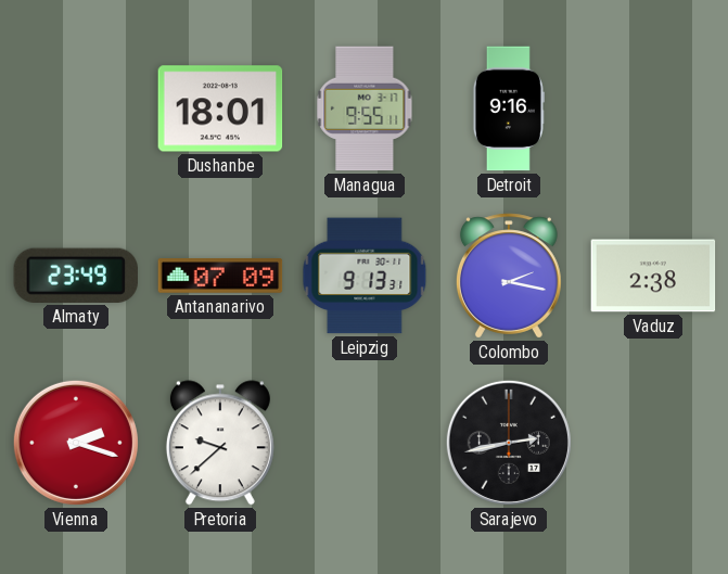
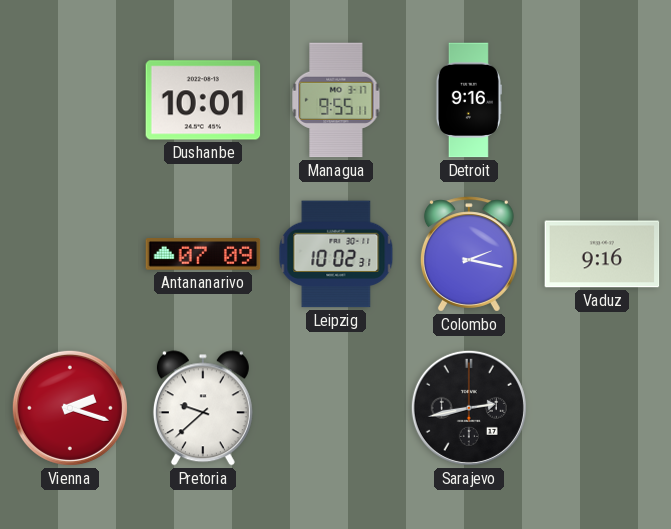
Dushanbe: 18:01 -> 10:01 (203, 100)
Almaty: 23:49 -> none (75, 276)
Leipzig: 9:13 -> 10:02 (336, 254)
Vaduz: 2:38 -> 9:16 (602, 254)
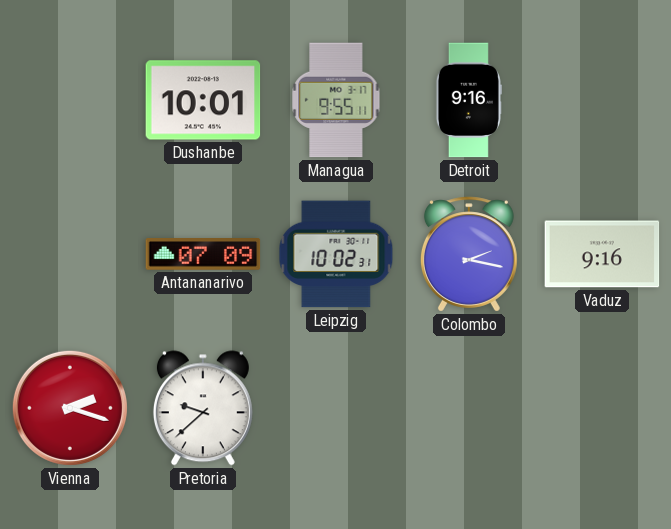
Sarajevo: 2:43 -> none (469, 408)
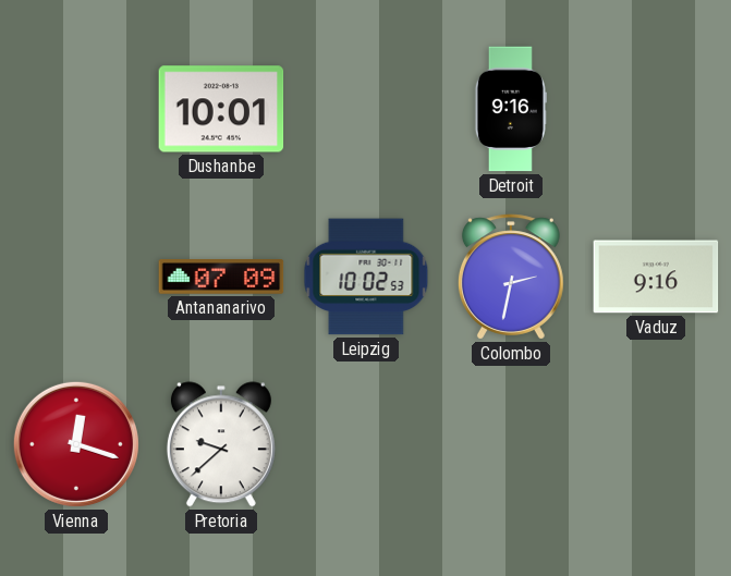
Managua: 9:55 -> none (336, 100)
Leipzig: 10:02:31 -> 10:02:53 (366, 277)
Colombo: 2:17 -> 2:32 (511, 277)
Vienna: 2:18 -> 12:18 (76, 444)
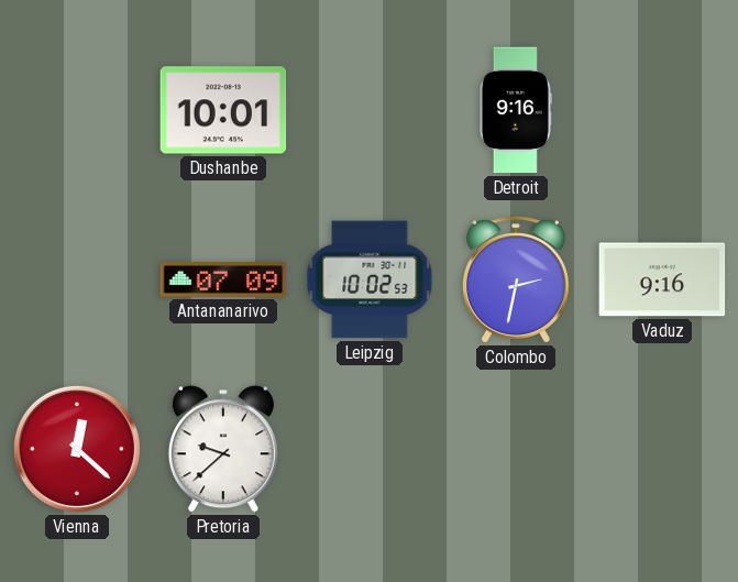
Vienna: 12:18 -> 12:22 (77, 449)
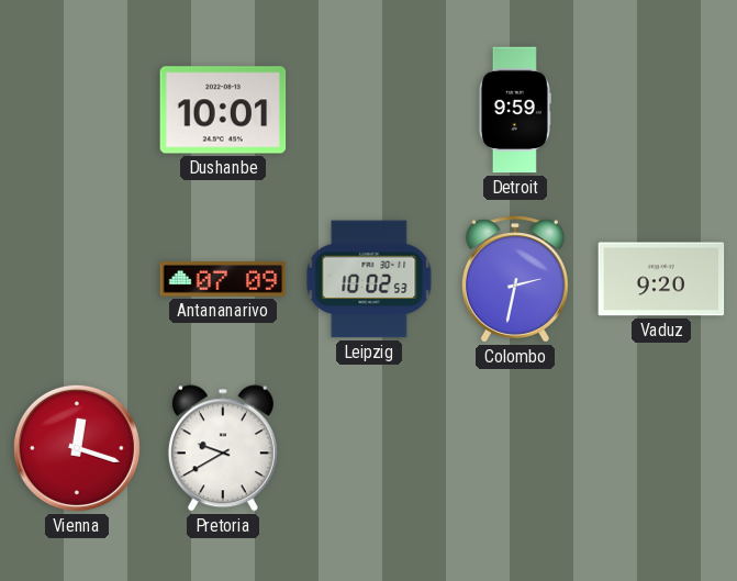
Detroit: 9:16 -> 9:59 (515, 110)
Vaduz: 9:16 -> 9:20 (661, 279)
Vienna: 12:22 -> 12:18 (77, 448)
Pretoria: 9:38 -> 9:40 (223, 448)
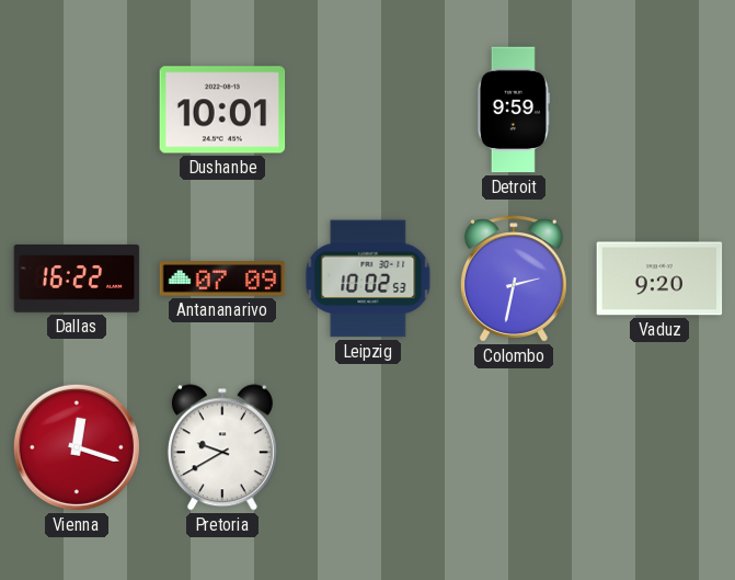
Dallas: none -> 16:22 (77, 278)
